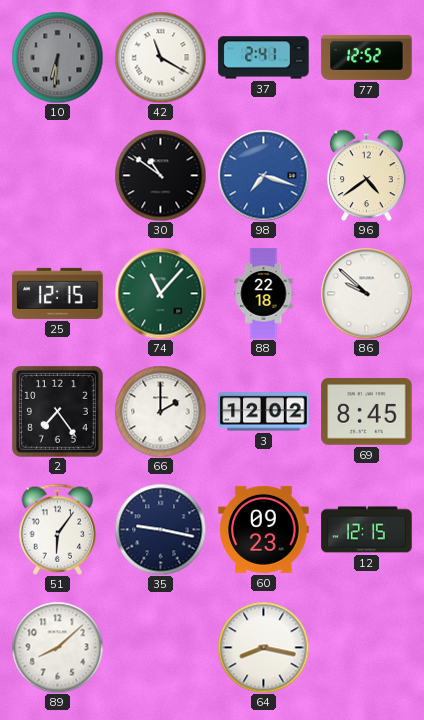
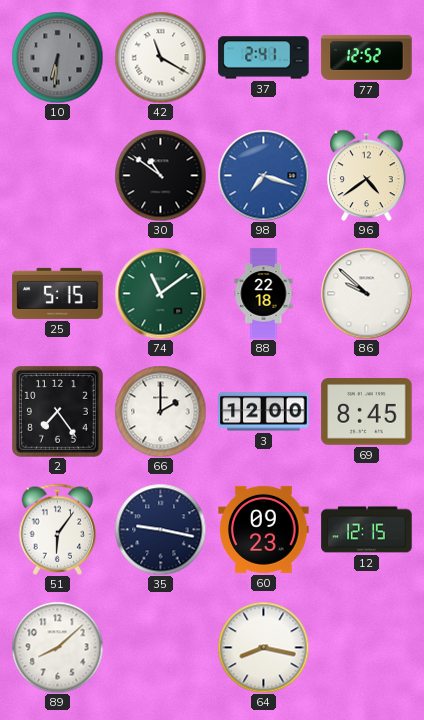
25: 12:15 -> 5:15 (58, 293)
74: 11:07 -> 11:09 (160, 293)
3: 12:02 -> 12:00 (264, 412)
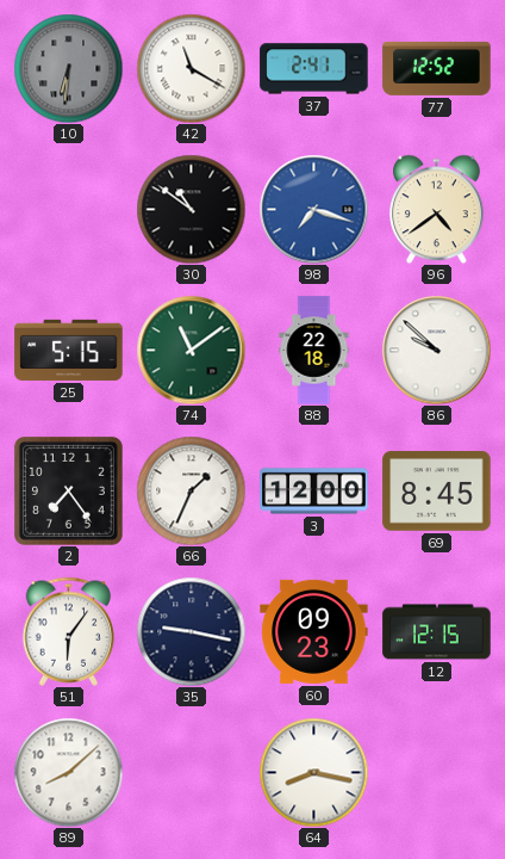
66: 2:00 -> 1:34 (191, 490)
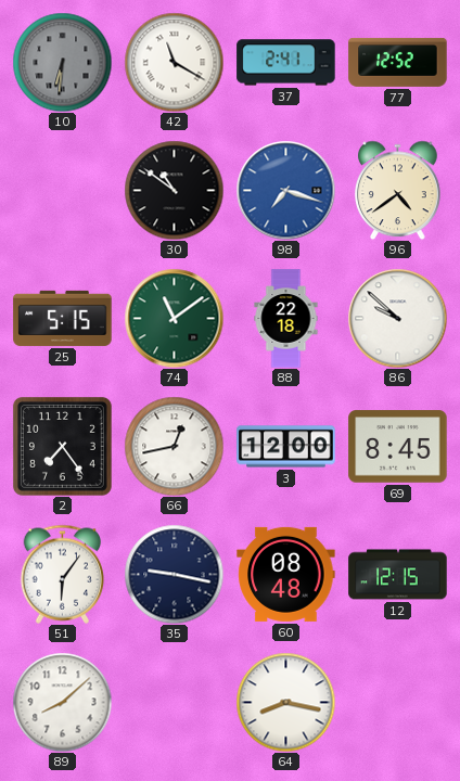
66: 1:34 -> 12:43 (174, 446)
60: 09:23 -> 08:48 (286, 574)
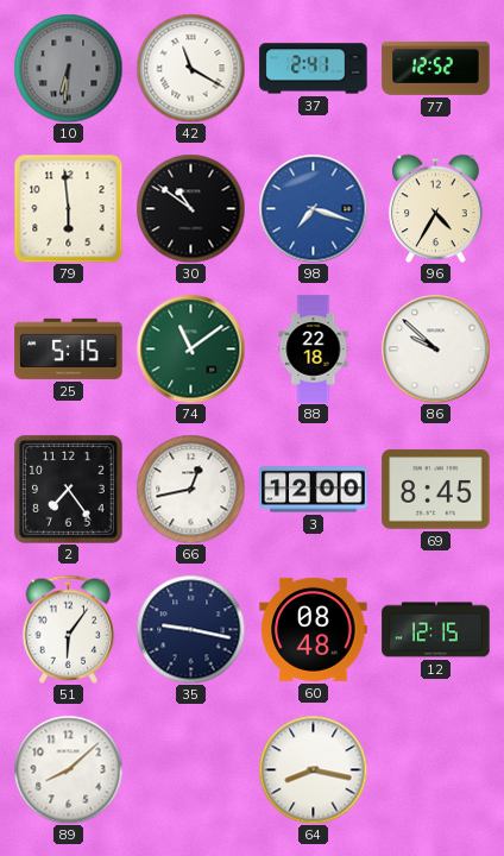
79: none -> 5:59 (68, 209)
96: 4:39 -> 4:35 (436, 208)
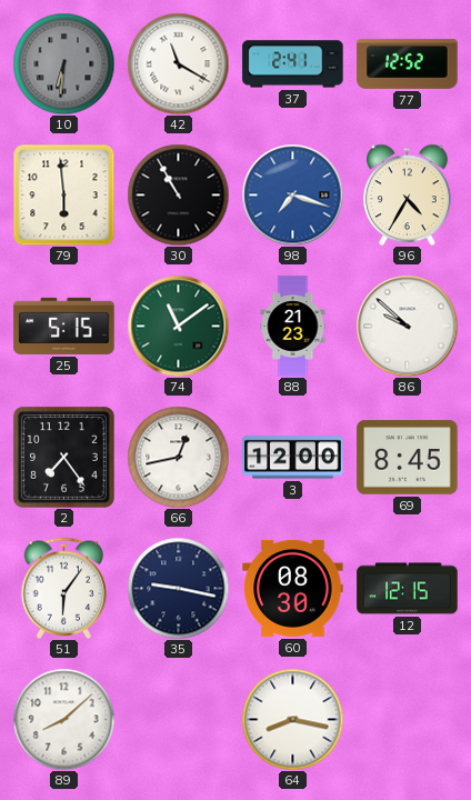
30: 10:51 -> 10:55 (178, 194)
88: 22:18 -> 21:23 (293, 327)
60: 08:48 -> 08:30 (293, 588)
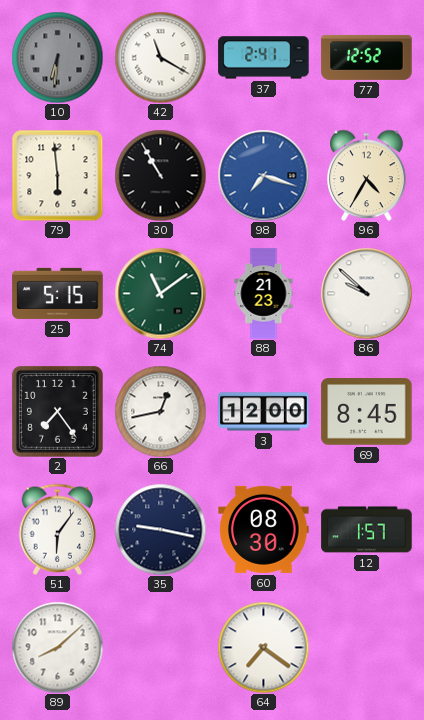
12: 12:15 -> 1:57 (367, 530)
64: 8:17 -> 7:21 (263, 647)
